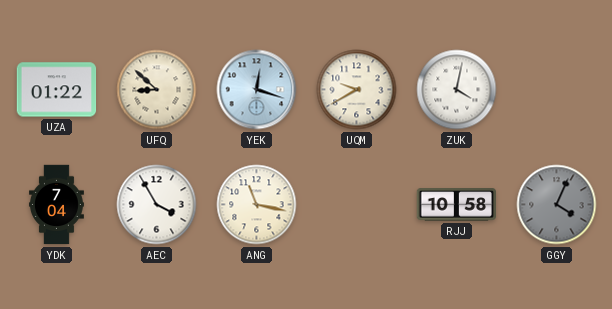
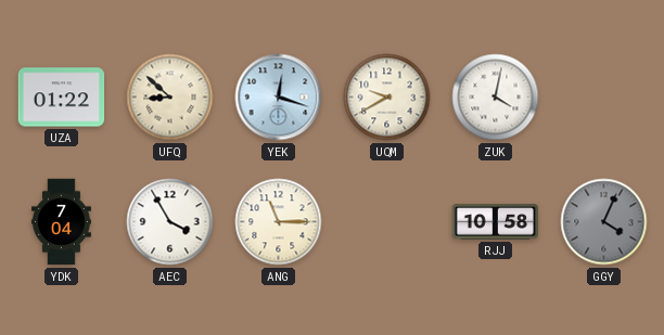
ANG: 11:17 -> 11:15 (279, 222)
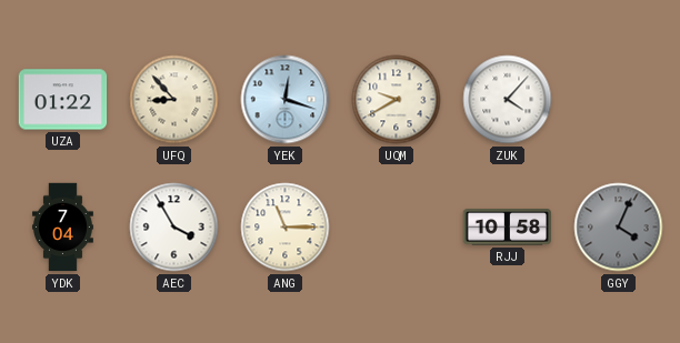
UFQ: 8:52 -> 8:53 (174, 100)
ZUK: 4:02 -> 4:07 (508, 100)
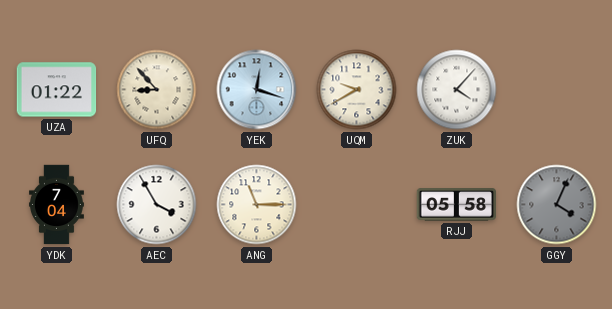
RJJ: 10:58 -> 05:58 (457, 205)
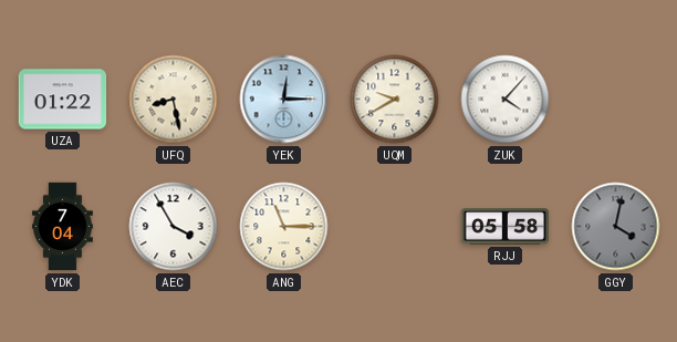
UFQ: 8:53 -> 8:28 (174, 100)
YEK: 12:18 -> 12:15 (284, 100)
GGY: 4:04 -> 4:02 (616, 227)
